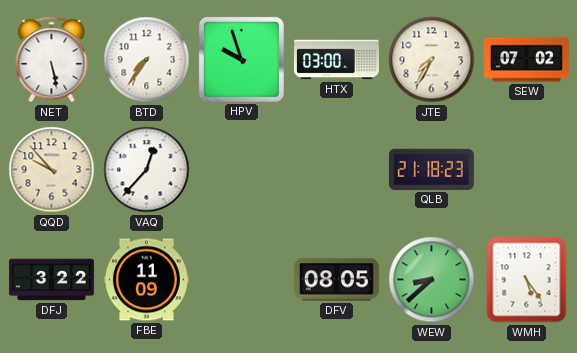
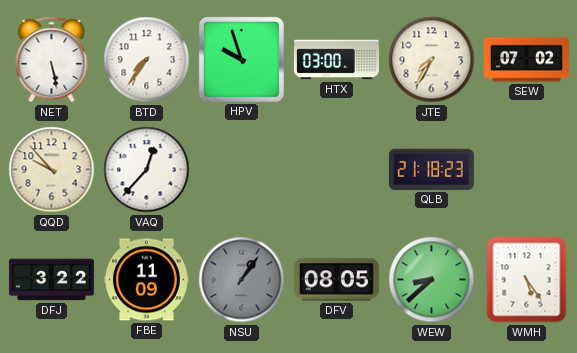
NSU: none -> 1:06 (242, 280)
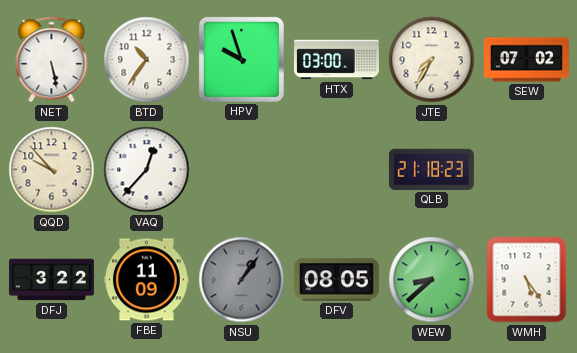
BTD: 7:36 -> 10:36 (147, 60)
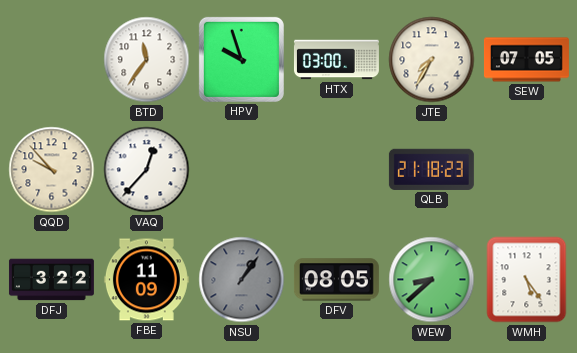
NET: 5:28 -> none (52, 60)
BTD: 10:36 -> 11:36 (147, 60)
SEW: 07:02 -> 07:05 (526, 60)
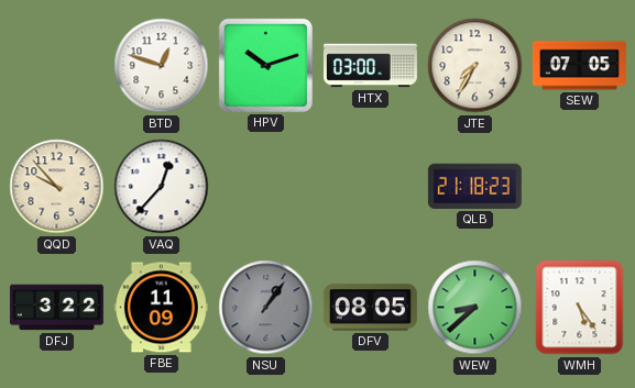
BTD: 11:36 -> 12:48 (162, 66)
HPV: 9:57 -> 10:12 (265, 65)
